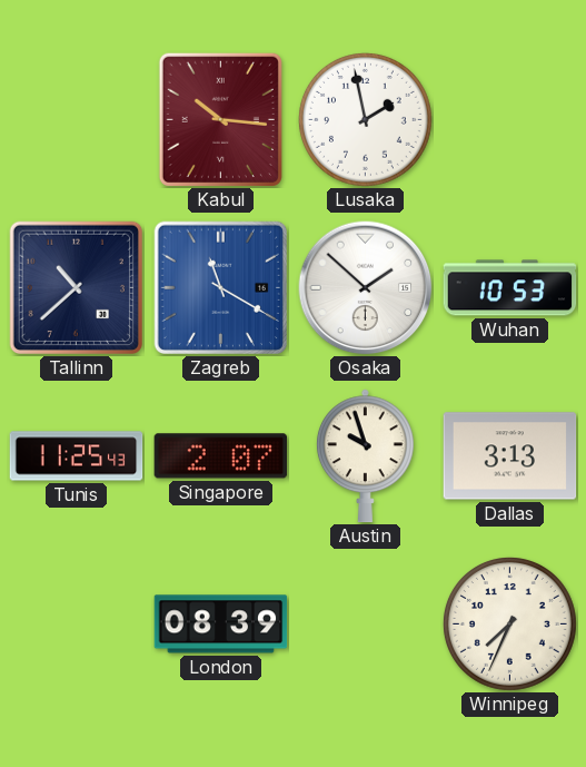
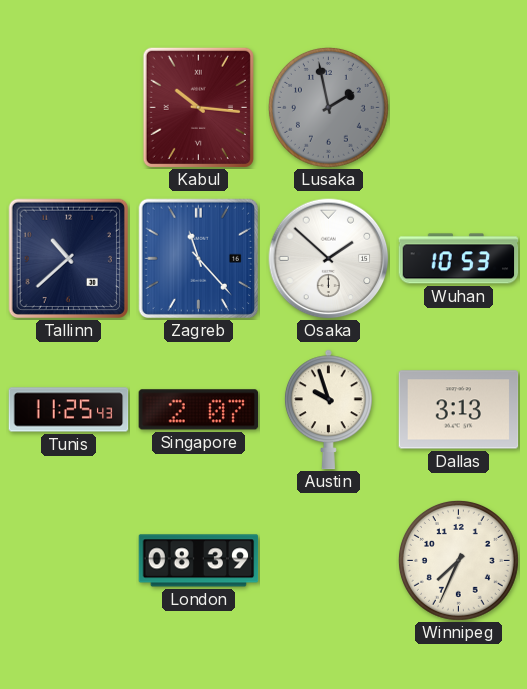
Lusaka dial: white -> grey (328, 107)
Zagreb: 11:20 -> 11:23 (198, 258)
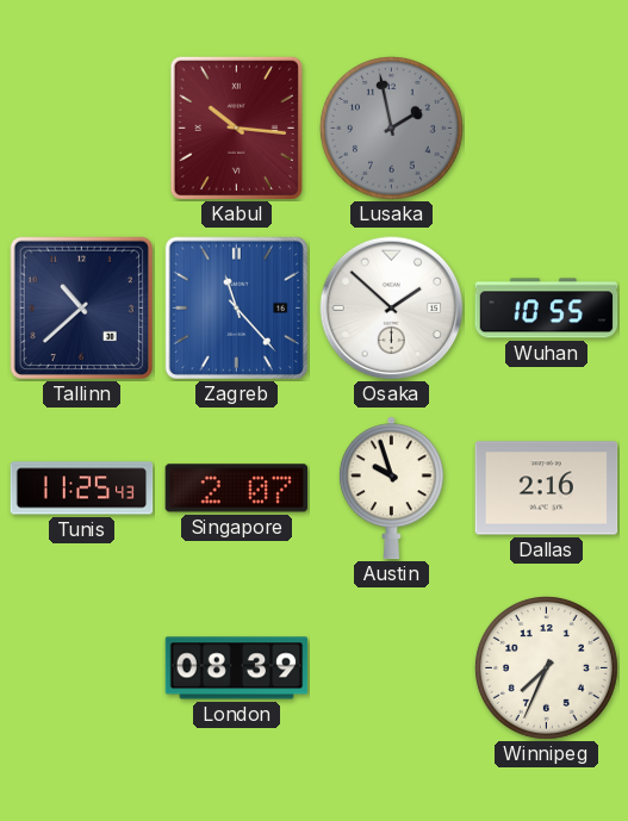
Wuhan: 10:53 -> 10:55 (547, 309)
Dallas: 3:13 -> 2:16 (547, 489)
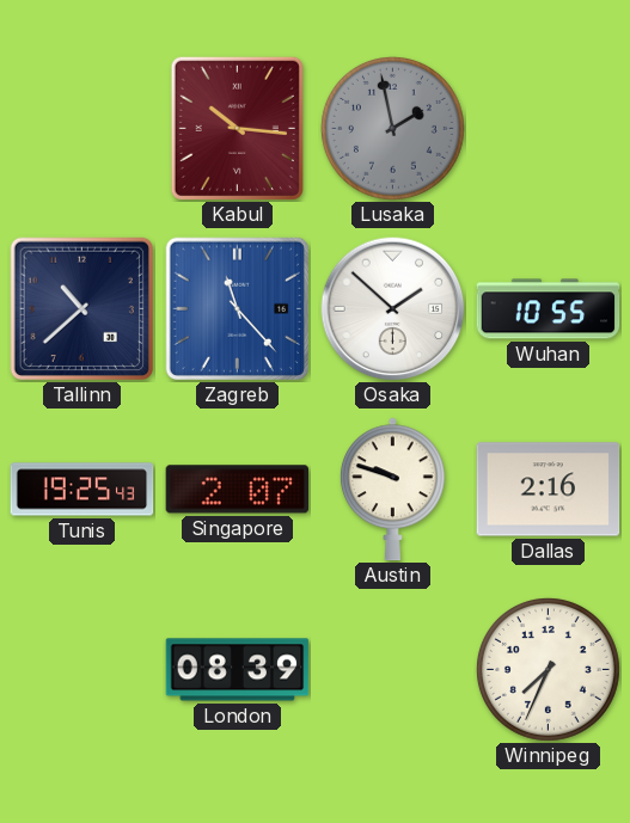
Tunis: 11:25 -> 19:25 (82, 490)
Austin: 9:57 -> 9:48 (392, 490)
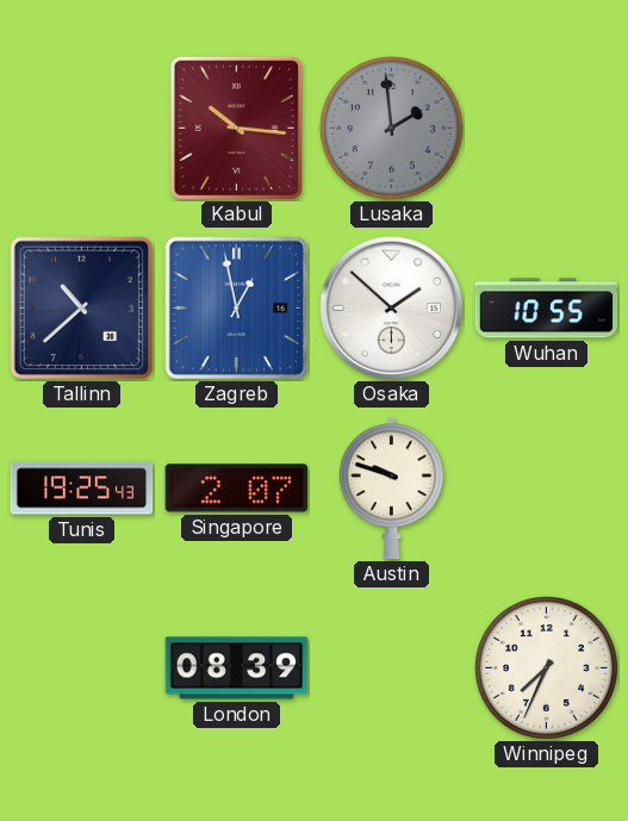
Lusaka: 1:58 -> 1:59 (391, 127)
Zagreb: 11:23 -> 12:58 (236, 307)
Dallas: 2:16 -> none (549, 490)
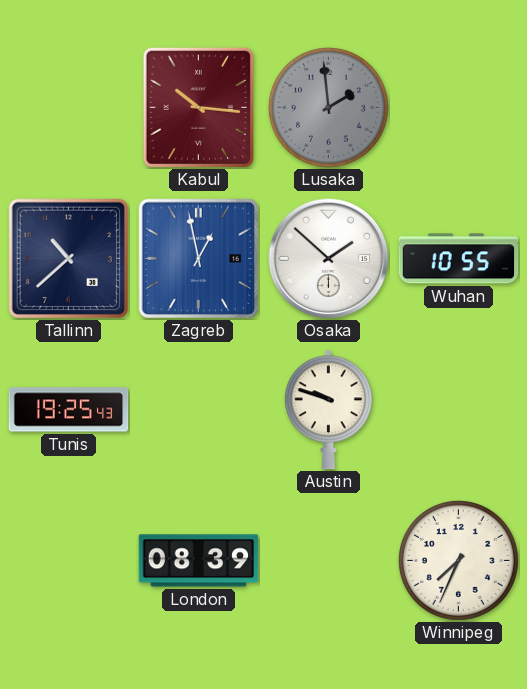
Singapore: 2:07 -> none (237, 489)
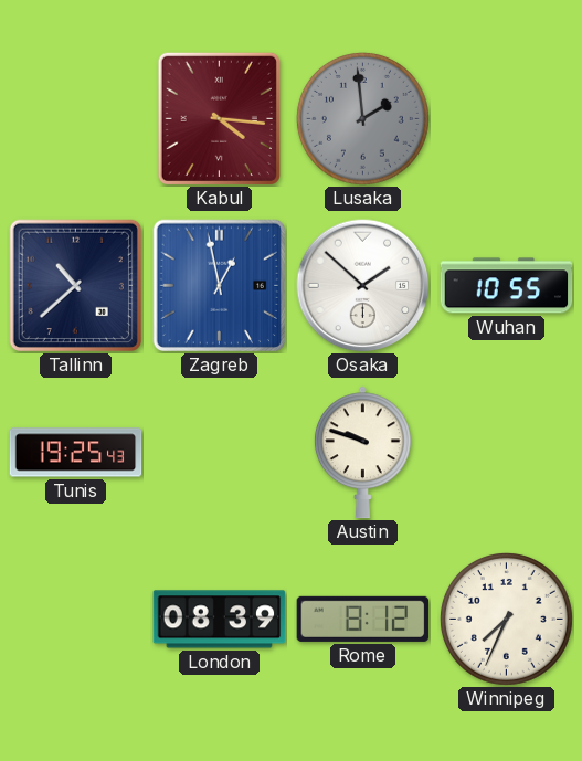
Kabul: 10:16 -> 4:16 (219, 118)
Rome: none -> 8:12 (363, 619)
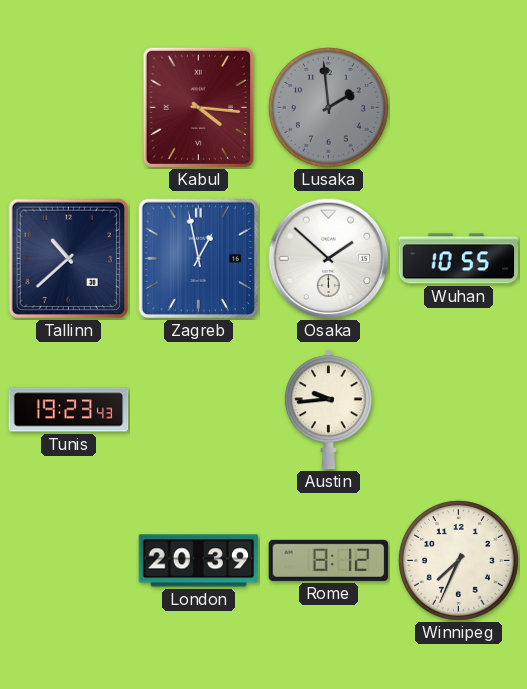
Tunis: 19:25 -> 19:23 (69, 410)
Austin: 9:48 -> 9:44 (328, 410)
London: 08:39 -> 20:39 (199, 561)
